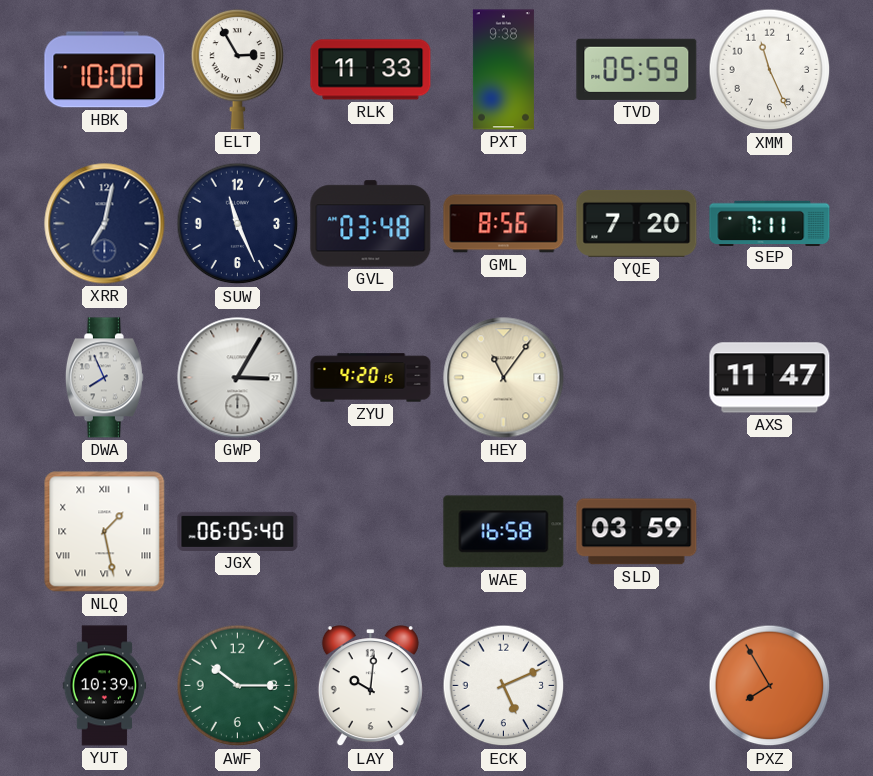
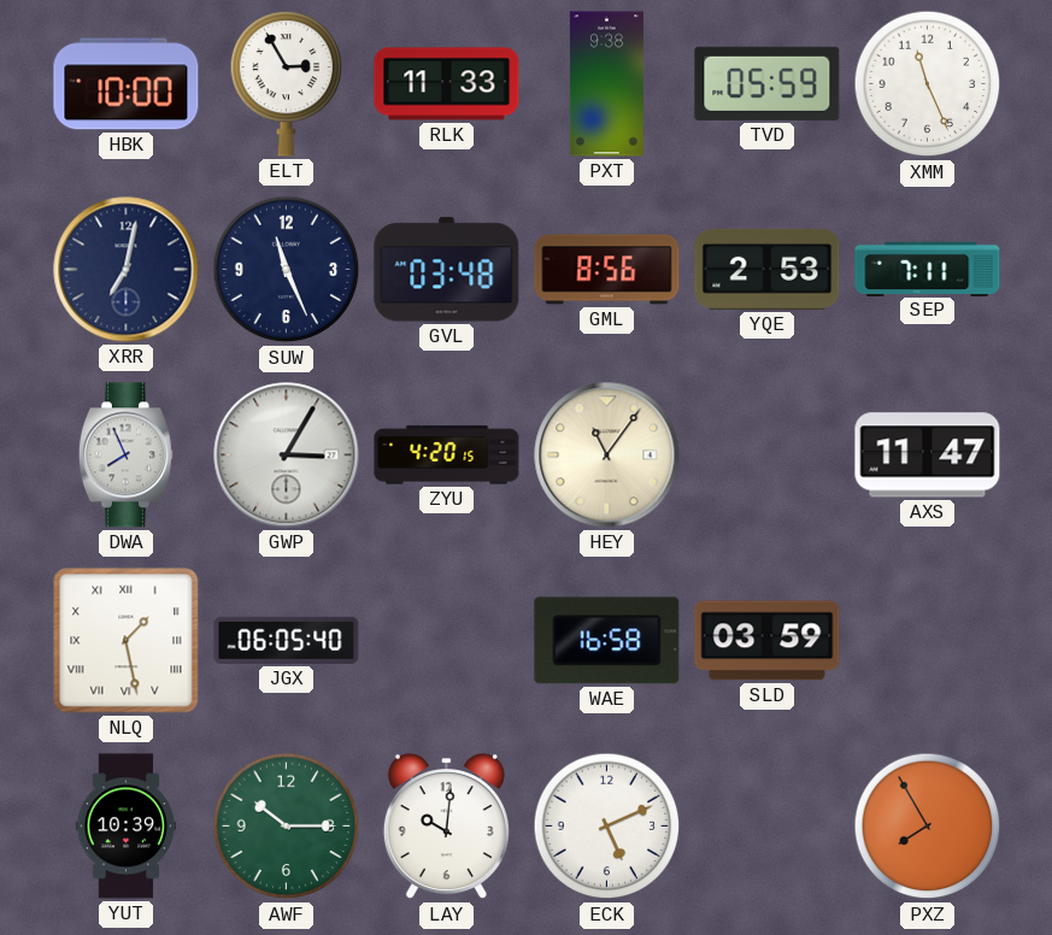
YQE: 7:20 -> 2:53 (768, 269)
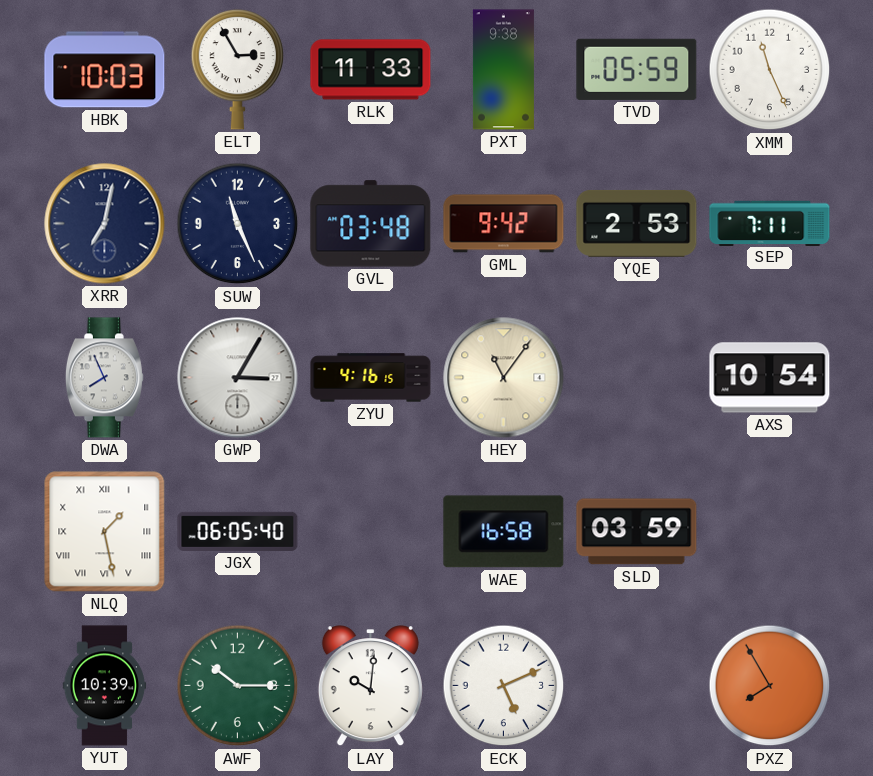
HBK: 10:00 -> 10:03 (105, 70)
GML: 8:56 -> 9:42 (504, 224)
ZYU: 4:20 -> 4:16 (371, 378)
AXS: 11:47 -> 10:54 (770, 378)
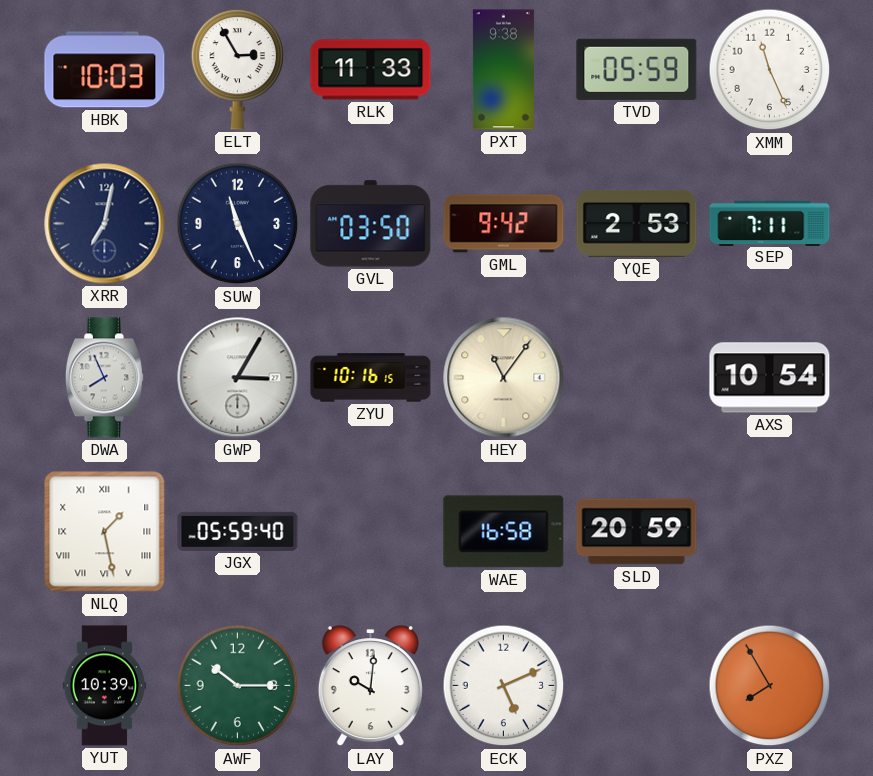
GVL: 03:48 -> 03:50 (371, 224)
ZYU: 4:16 -> 10:16 (371, 378)
JGX: 06:05 -> 05:59 (238, 531)
SLD: 03:59 -> 20:59 (637, 532)
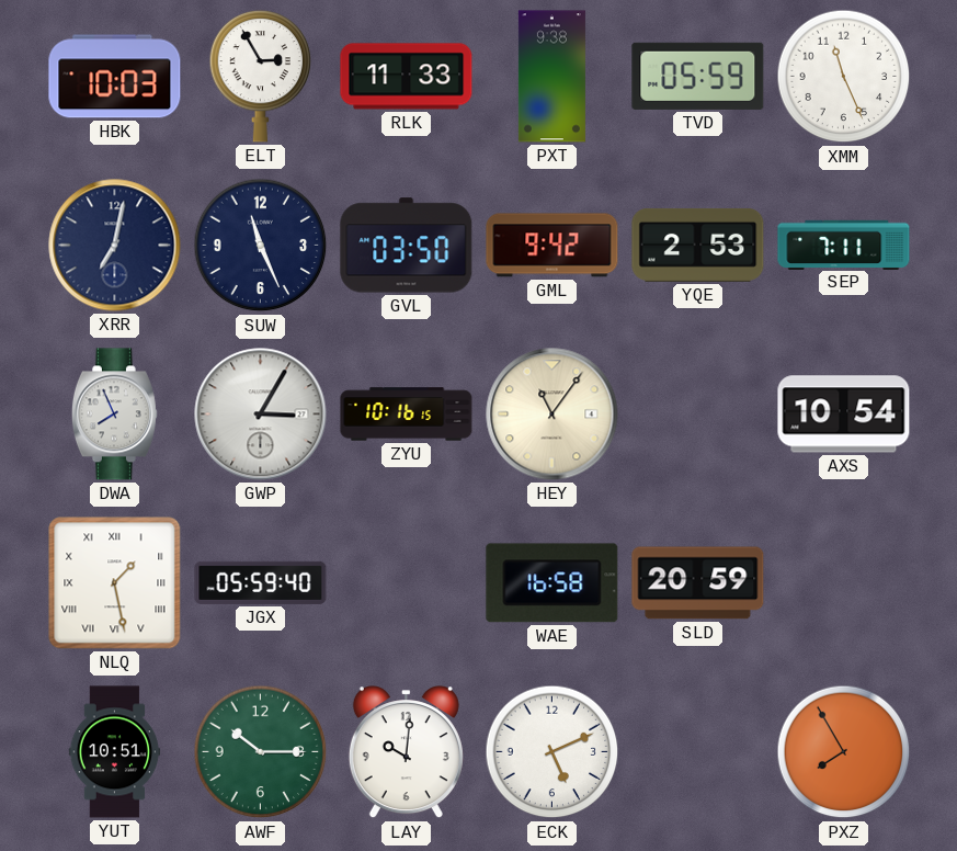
YUT: 10:39 -> 10:51 (115, 752)
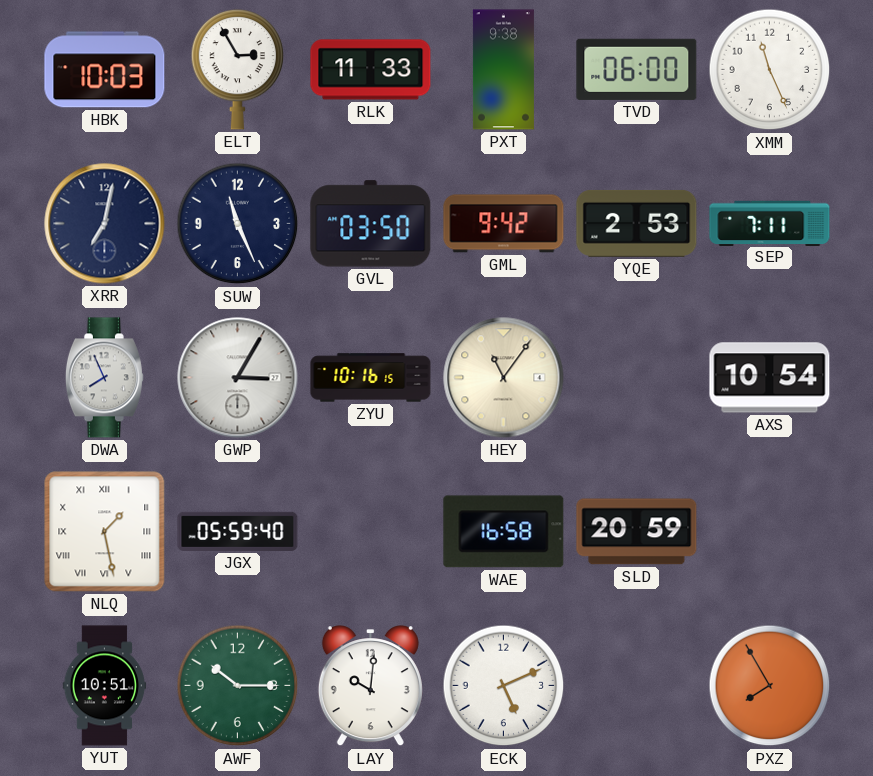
TVD: 05:59 -> 06:00 (637, 69)
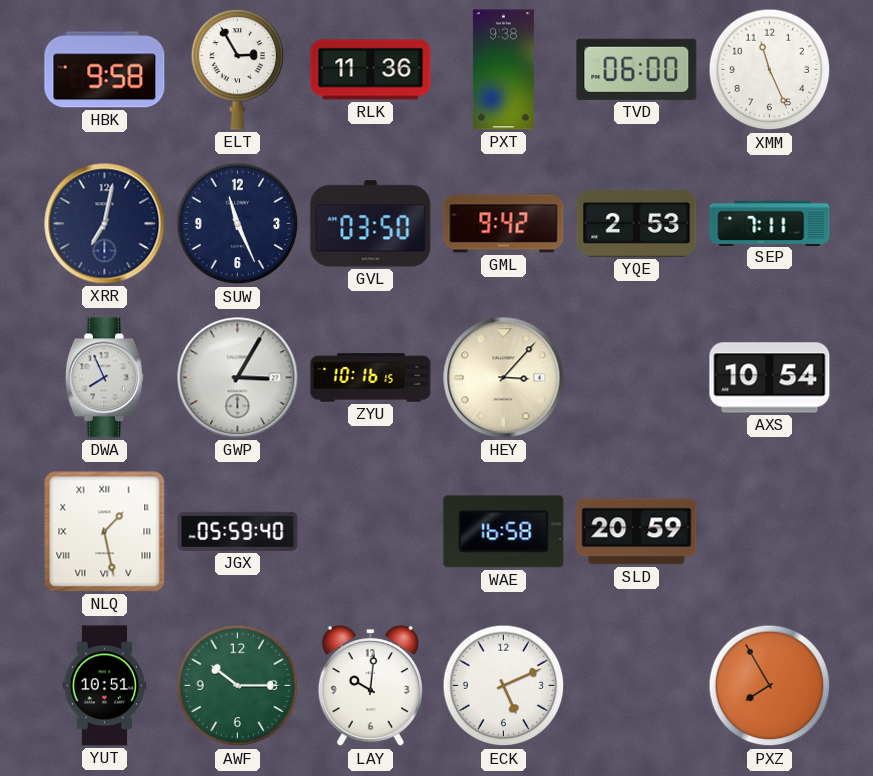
HBK: 10:03 -> 9:58 (105, 70)
RLK: 11:33 -> 11:36 (371, 70)
HEY: 11:06 -> 3:07 (504, 378)
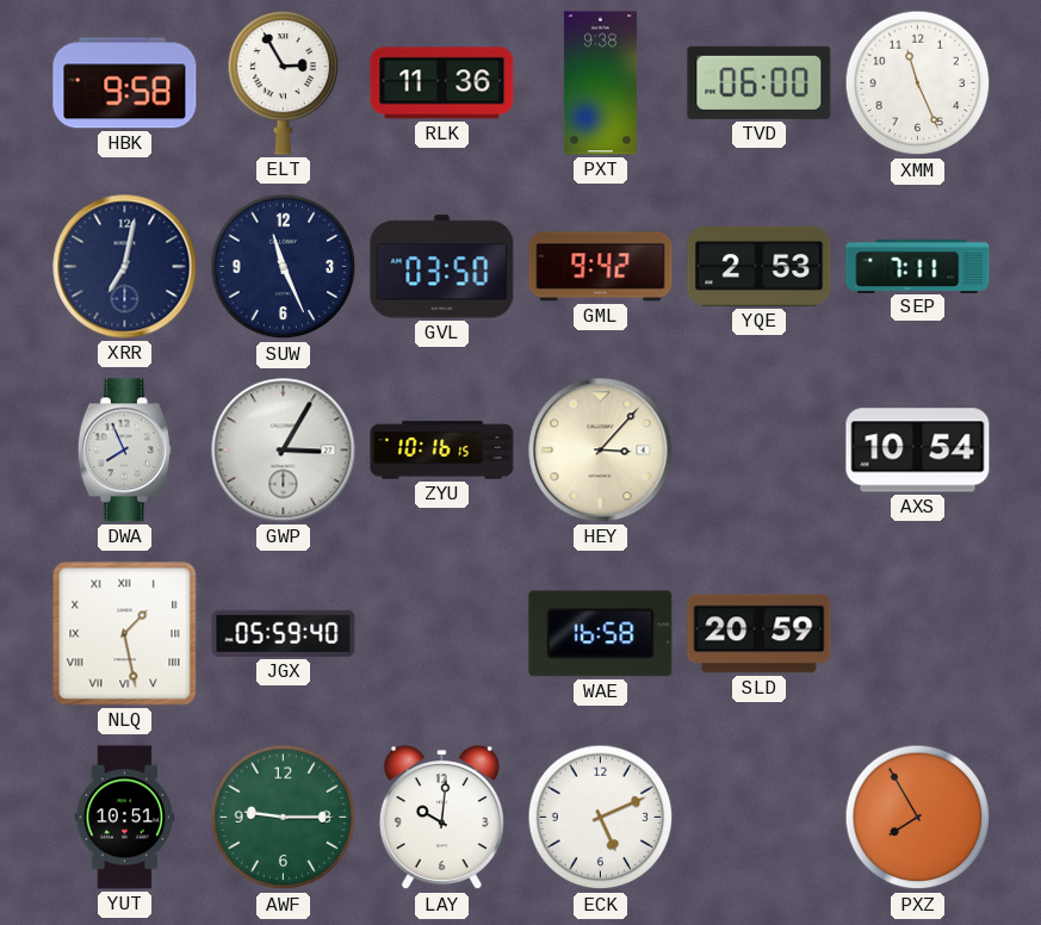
AWF: 10:15 -> 9:15 (284, 818)
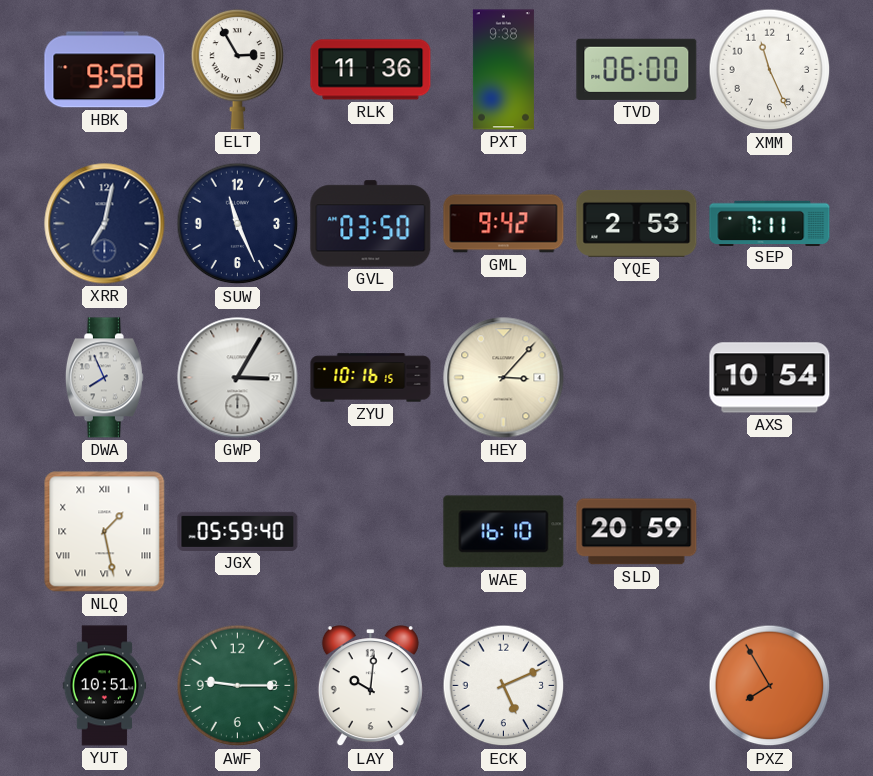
WAE: 16:58 -> 16:10 (504, 532)
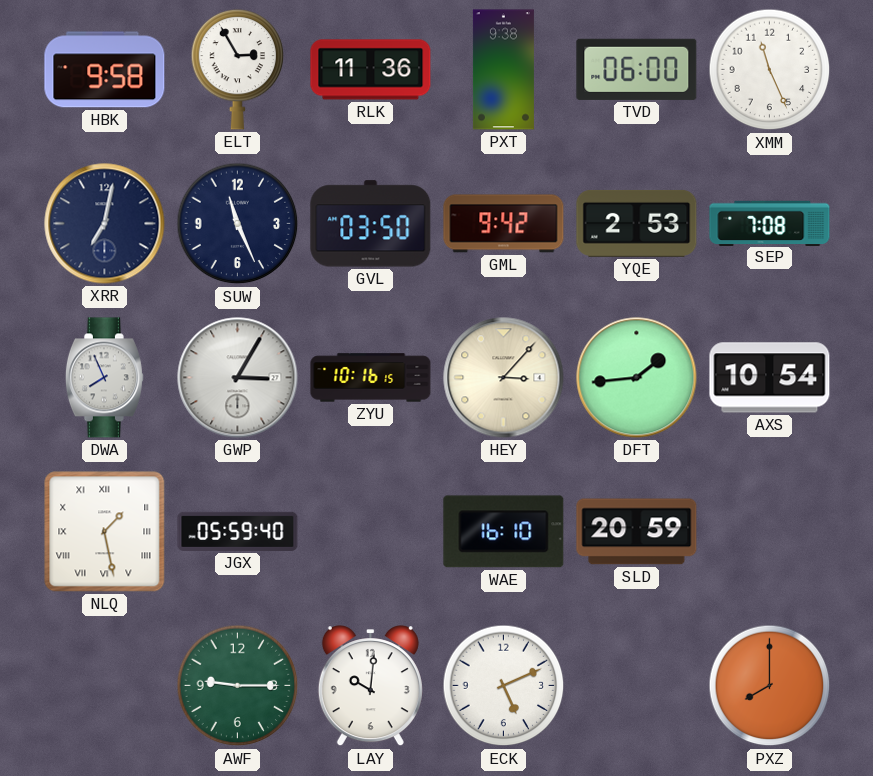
SEP: 7:11 -> 7:08 (770, 223)
DFT: none -> 1:44 (637, 378)
YUT: 10:51 -> none (105, 686)
PXZ: 7:55 -> 8:00 (770, 686)
